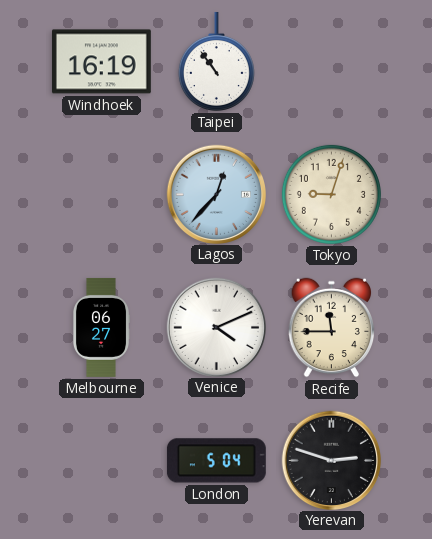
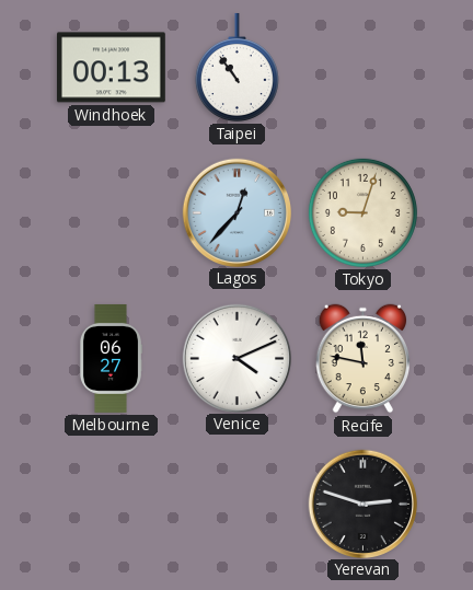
Windhoek: 16:19 -> 00:13 (111, 68)
Recife: 11:45 -> 11:47 (364, 359)
London: 5:04 -> none (216, 461)
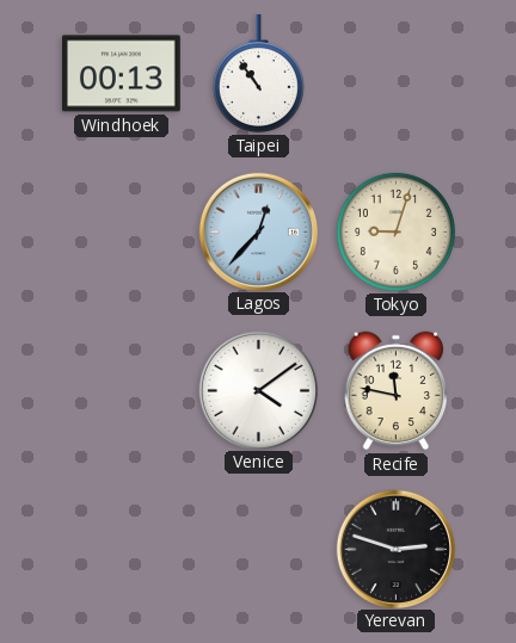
Melbourne: 06:27 -> none (109, 358)
Venice: 4:11 -> 4:09 (258, 390)
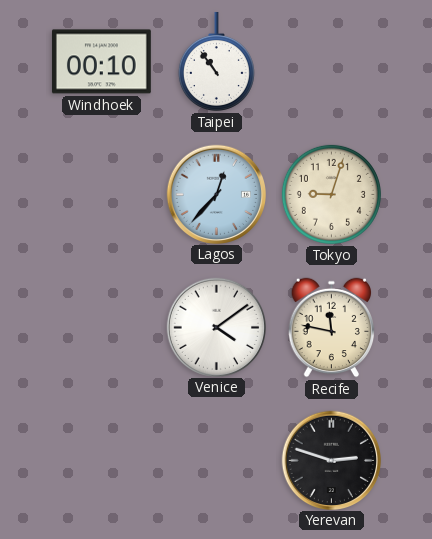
Windhoek: 00:13 -> 00:10 (101, 62)
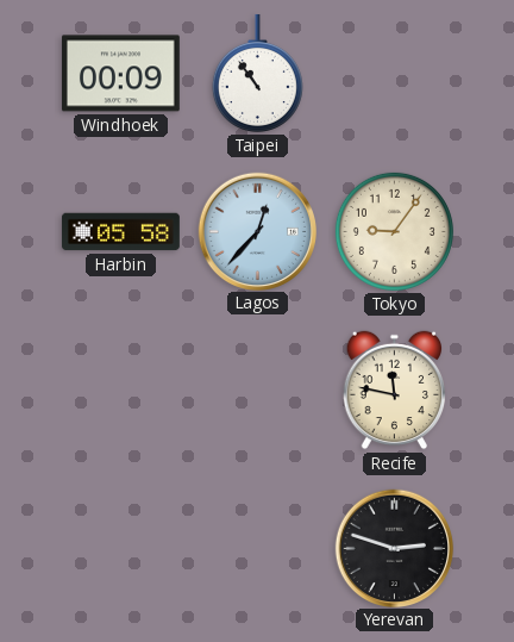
Windhoek: 00:10 -> 00:09 (120, 74)
Harbin: none -> 05:58 (120, 232)
Tokyo: 9:03 -> 9:06 (394, 231)
Venice: 4:09 -> none (216, 327)
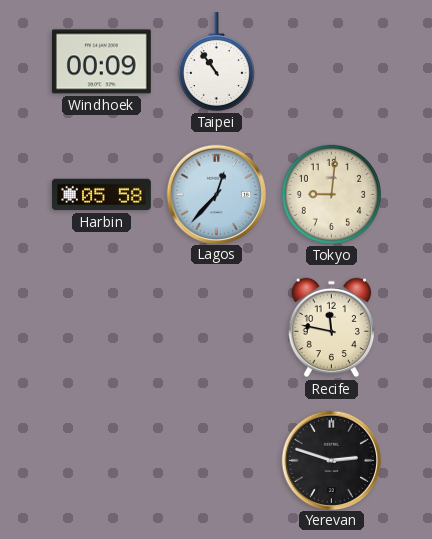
Tokyo: 9:06 -> 9:01 (331, 194)
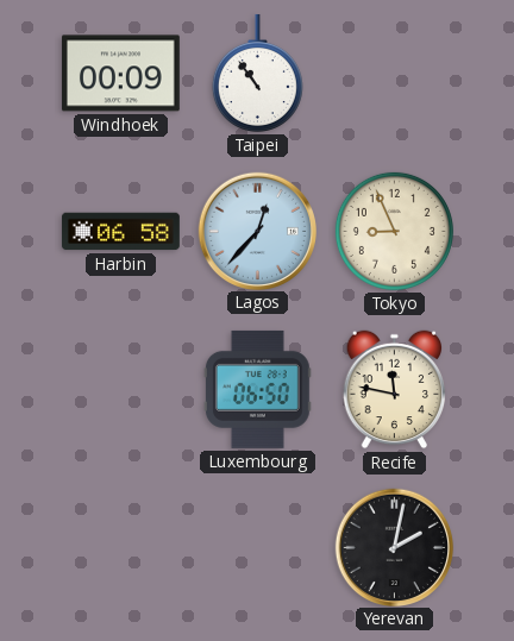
Harbin: 05:58 -> 06:58 (120, 232)
Tokyo: 9:01 -> 8:56 (394, 231)
Luxembourg: none -> 06:50 (257, 389)
Yerevan: 2:48 -> 2:02 (394, 547)
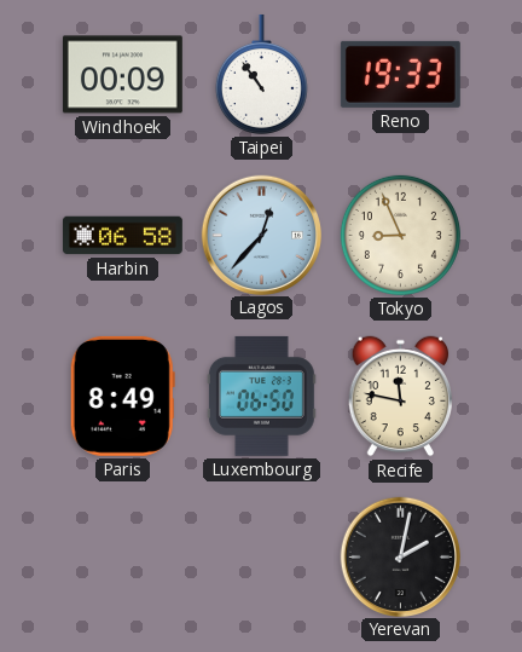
Reno: none -> 19:33 (400, 74)
Paris: none -> 8:49 (122, 396)
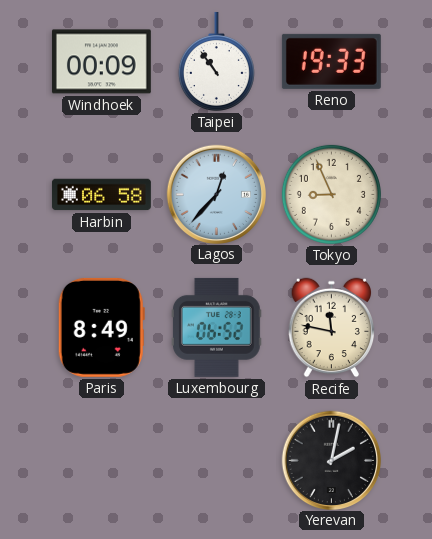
Luxembourg: 06:50 -> 06:52 (216, 327)
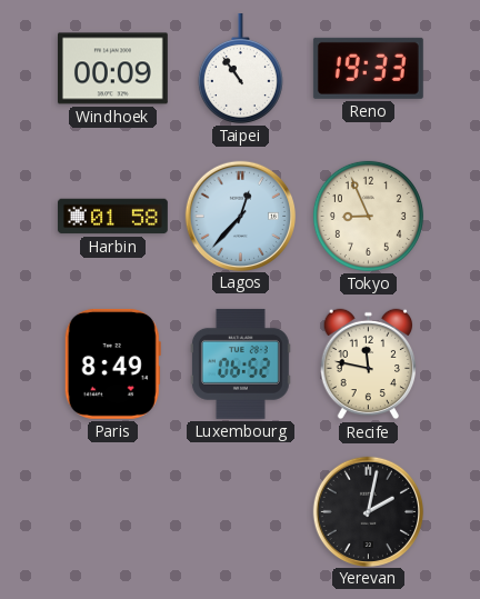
Harbin: 06:58 -> 01:58 (112, 217)
